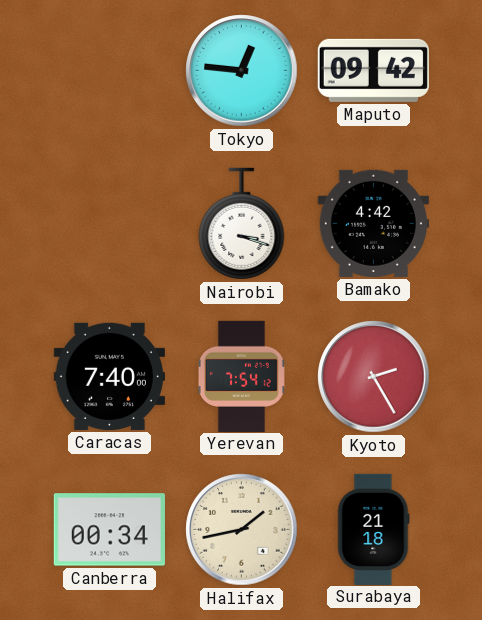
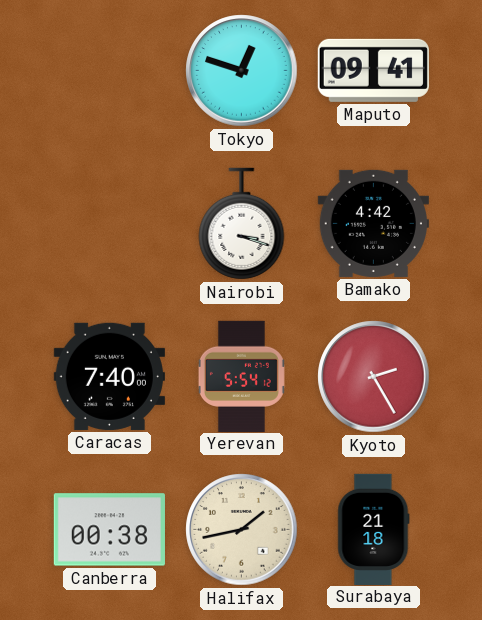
Tokyo: 12:46 -> 12:48 (242, 71)
Maputo: 09:42 -> 09:41 (373, 70)
Yerevan: 7:54 -> 5:54 (241, 376)
Canberra: 00:34 -> 00:38 (109, 530)
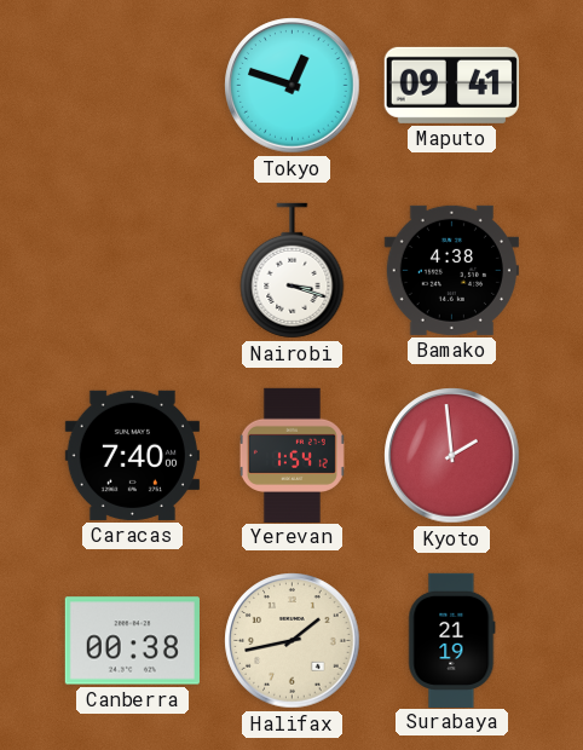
Bamako: 4:42 -> 4:38 (451, 270)
Yerevan: 5:54 -> 1:54 (291, 455)
Kyoto: 2:25 -> 1:59 (452, 456)
Surabaya: 21:18 -> 21:19 (452, 640)
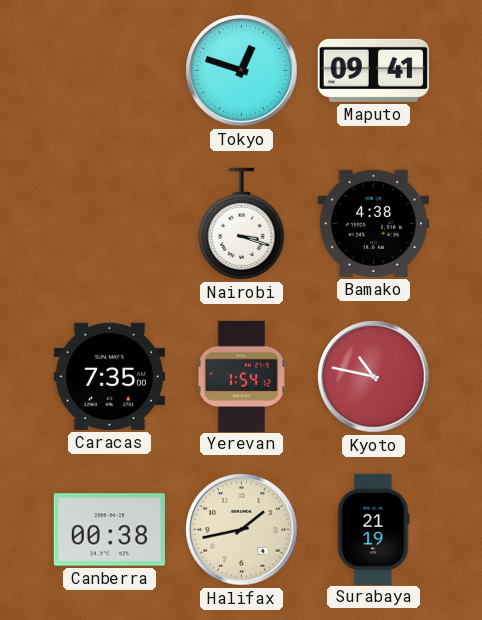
Caracas: 7:40 -> 7:35 (109, 376)
Kyoto: 1:59 -> 10:47 (374, 377)
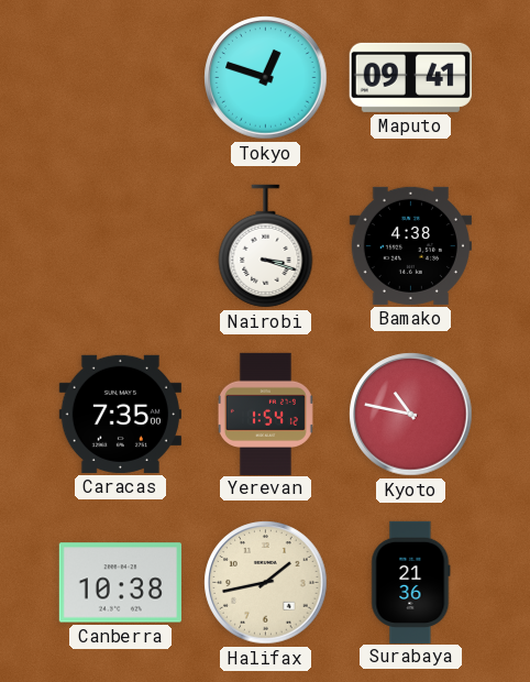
Canberra: 00:38 -> 10:38 (120, 583)
Surabaya: 21:19 -> 21:36 (411, 582)
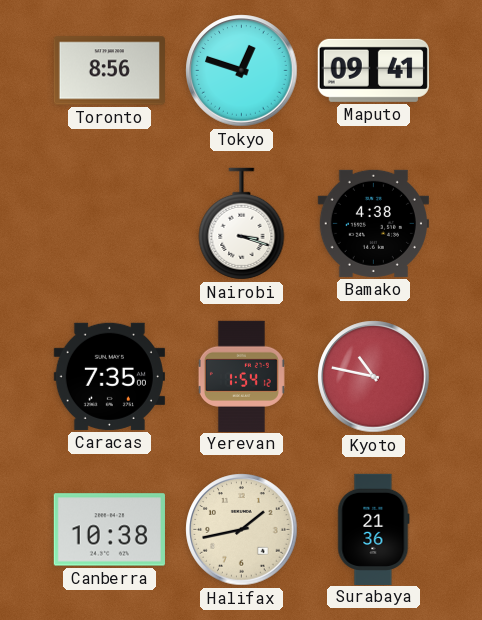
Toronto: none -> 8:56 (109, 71)
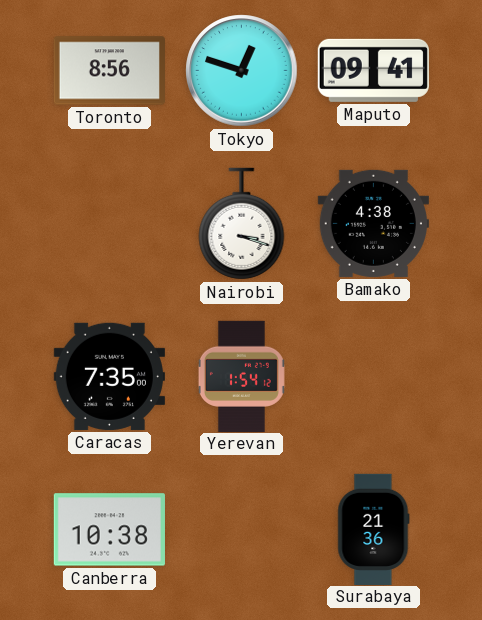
Kyoto: 10:47 -> none (374, 377)
Halifax: 1:43 -> none (242, 530)
